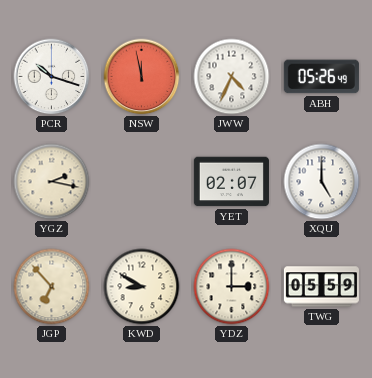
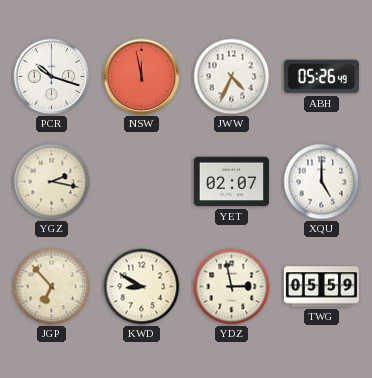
YDZ: 3:00 -> 2:58 (232, 287)
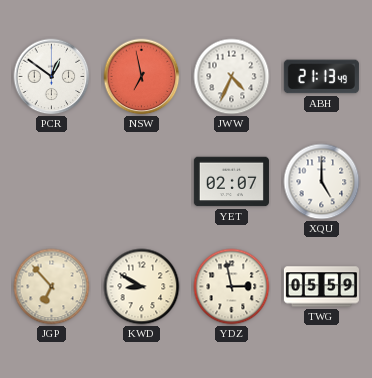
PCR: 10:18 -> 12:51 (52, 77)
NSW: 11:58 -> 6:58 (142, 77)
ABH: 05:26 -> 21:13 (321, 77)
YGZ: 2:17 -> none (52, 182)
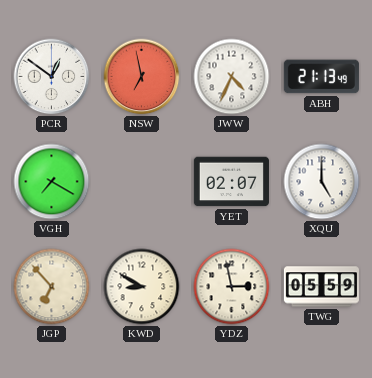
VGH: none -> 7:20 (52, 182)
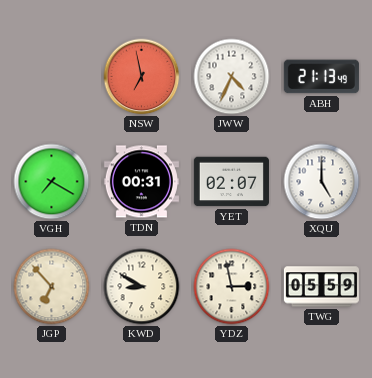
PCR: 12:51 -> none (52, 77)
TDN: none -> 00:31 (141, 182)
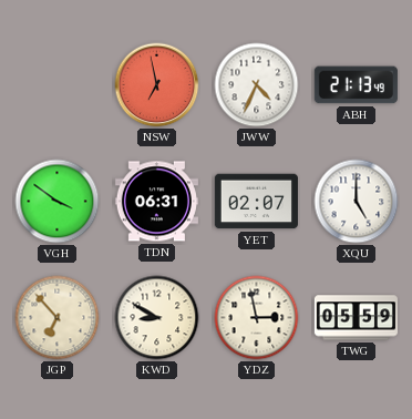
VGH: 7:20 -> 3:51 (58, 202)
TDN: 00:31 -> 06:31 (156, 202)
